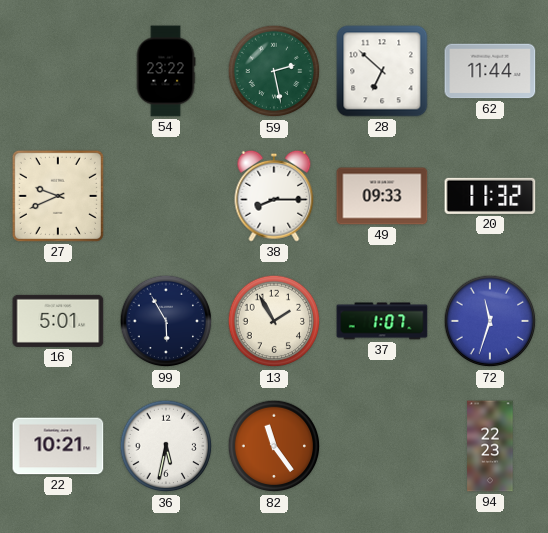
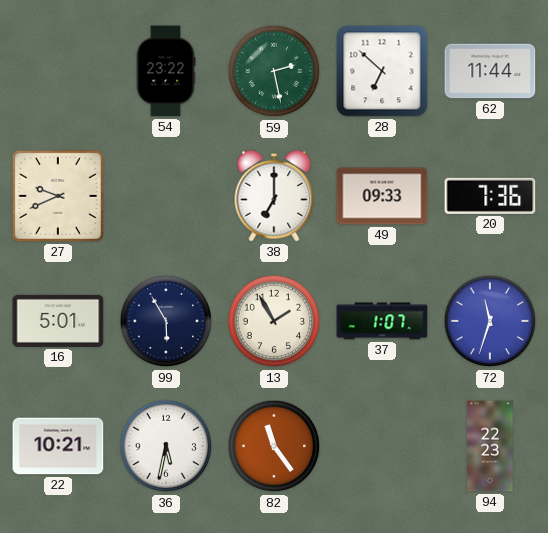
38: 8:15 -> 7:00 (274, 196)
20: 11:32 -> 7:36 (490, 196)
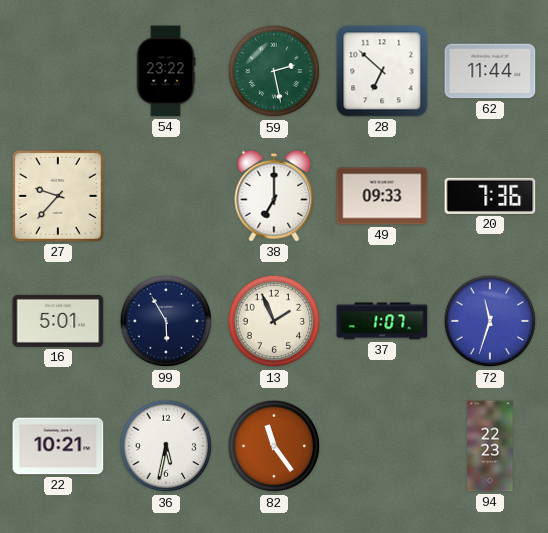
27: 9:41 -> 9:37 (58, 196)
13: 1:55 -> 1:56 (274, 321)
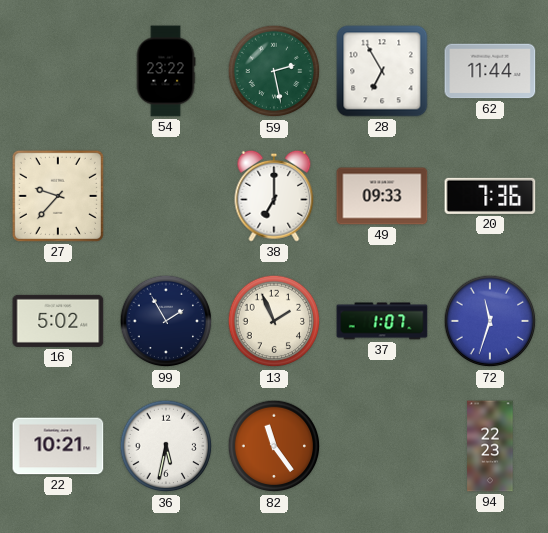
28: 6:52 -> 6:55 (382, 71)
16: 5:01 -> 5:02 (58, 321)
99: 5:55 -> 1:55 (166, 321)
